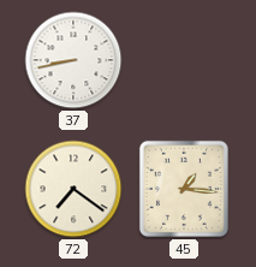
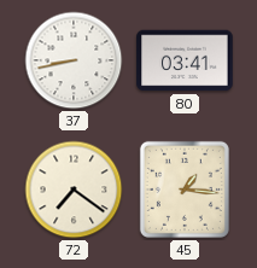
80: none -> 03:41 (185, 60)
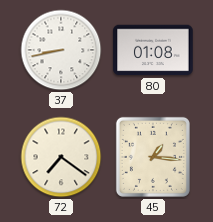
80: 03:41 -> 01:08 (153, 50)
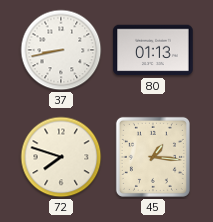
80: 01:08 -> 01:13 (153, 50)
72: 7:21 -> 7:48 (61, 157)
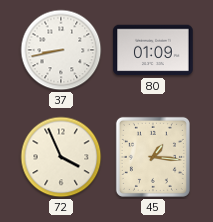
80: 01:13 -> 01:09 (153, 50)
72: 7:48 -> 3:56 (61, 157)
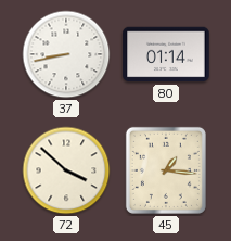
80: 01:09 -> 01:14 (166, 54)
72: 3:56 -> 3:52 (66, 170)
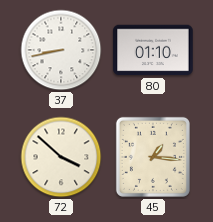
80: 01:14 -> 01:10 (153, 50)
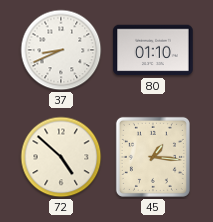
37: 8:43 -> 8:41 (61, 50)
72: 3:52 -> 4:52 (61, 157)
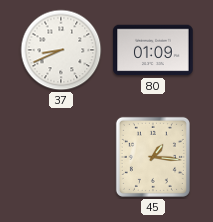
80: 01:10 -> 01:09 (153, 50)
72: 4:52 -> none (61, 157)
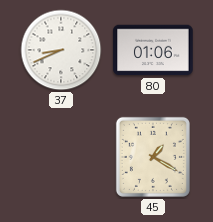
80: 01:09 -> 01:06 (153, 50)
45: 1:16 -> 1:20 (153, 157)
